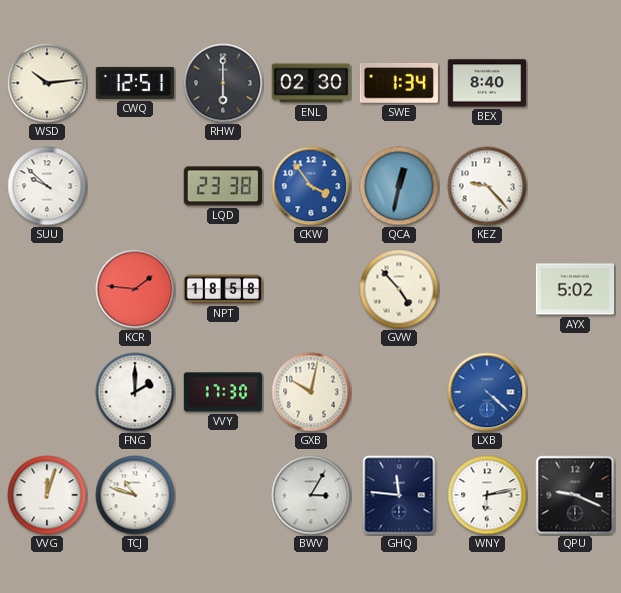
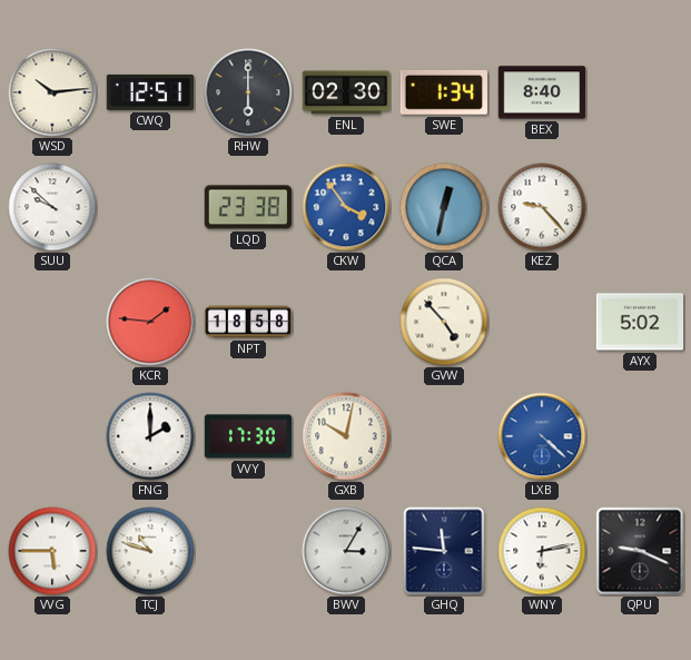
VVG: 12:03 -> 5:45 (52, 551)
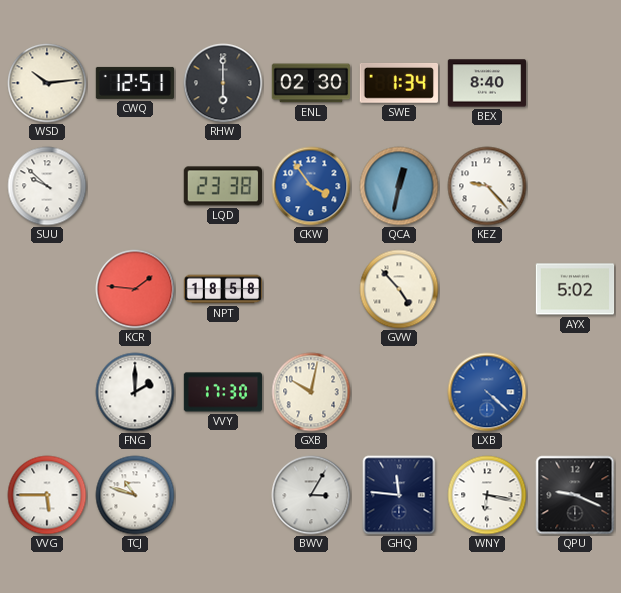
WNY: 6:13 -> 6:17 (487, 495)
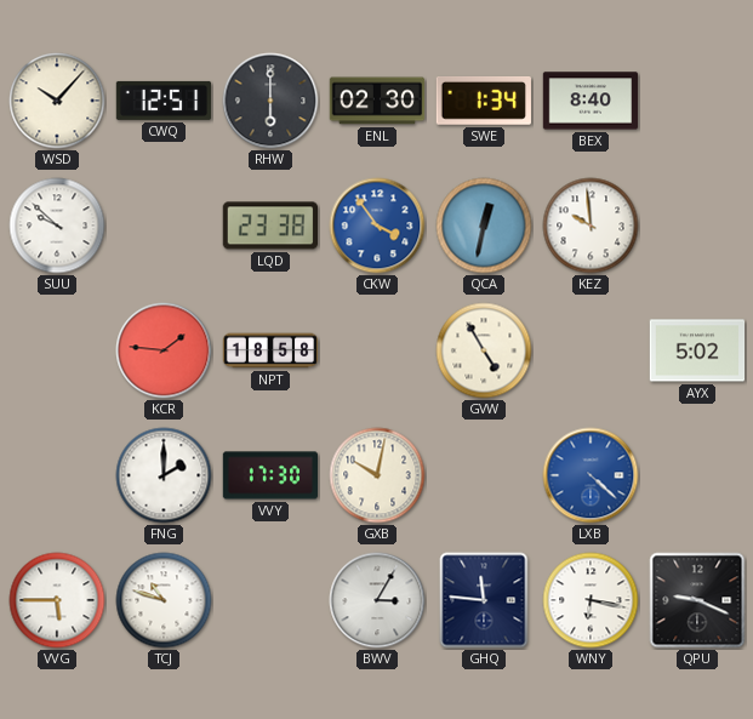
WSD: 10:14 -> 10:07 (57, 101)
KEZ: 9:23 -> 9:59 (591, 226)
GVW: 4:53 -> 4:55 (484, 350)
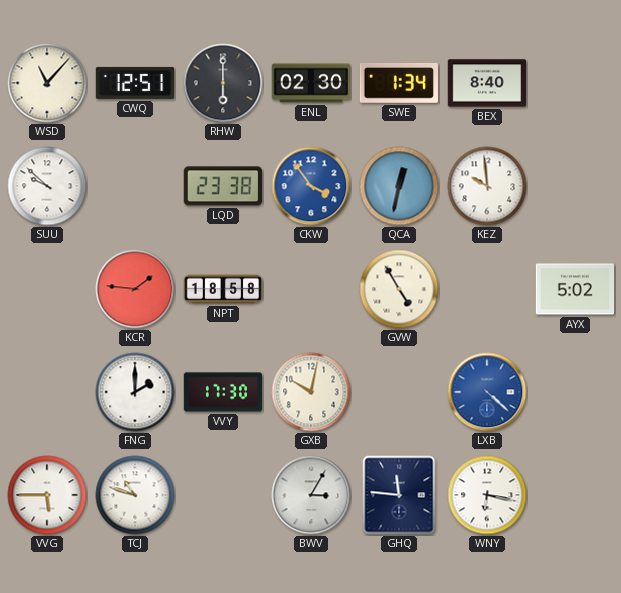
WSD: 10:07 -> 11:07 (47, 83)
QPU: 9:19 -> none (697, 600)
